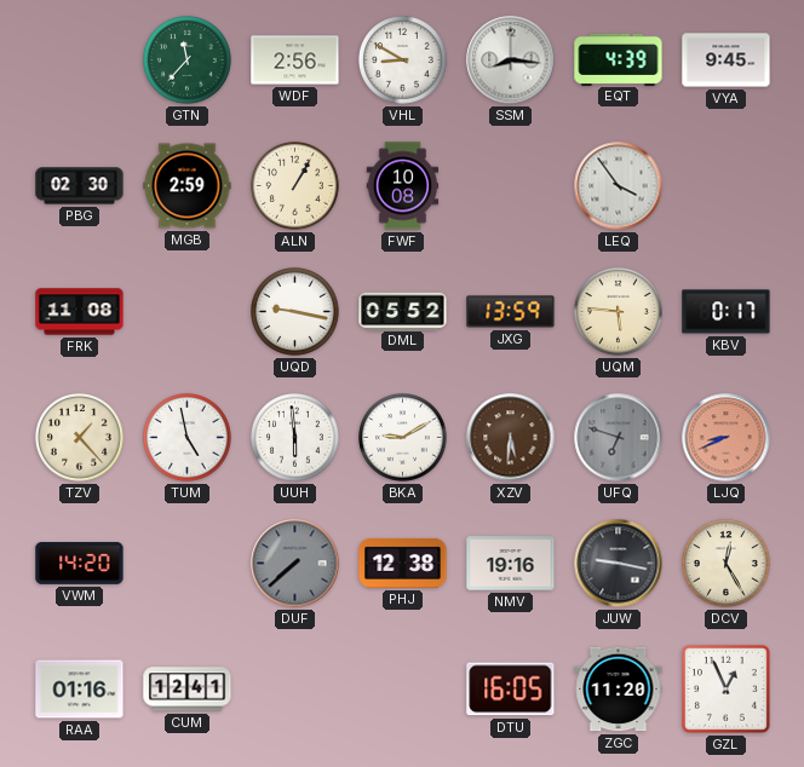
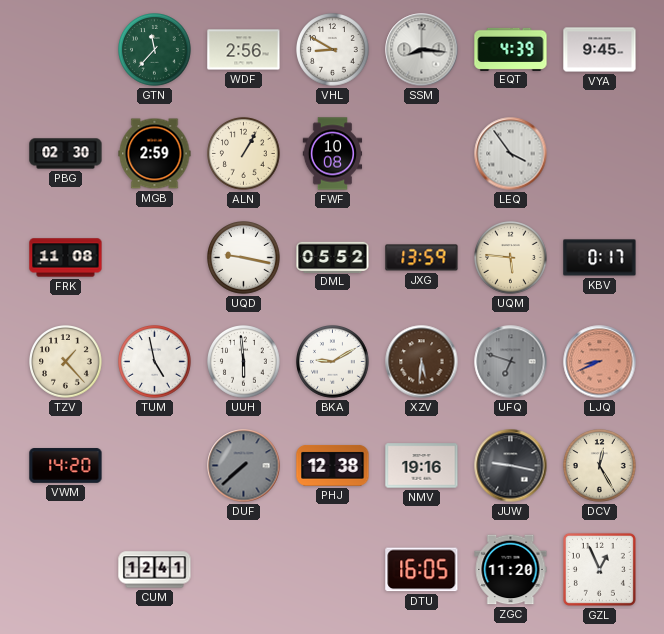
RAA: 01:16 -> none (80, 690)
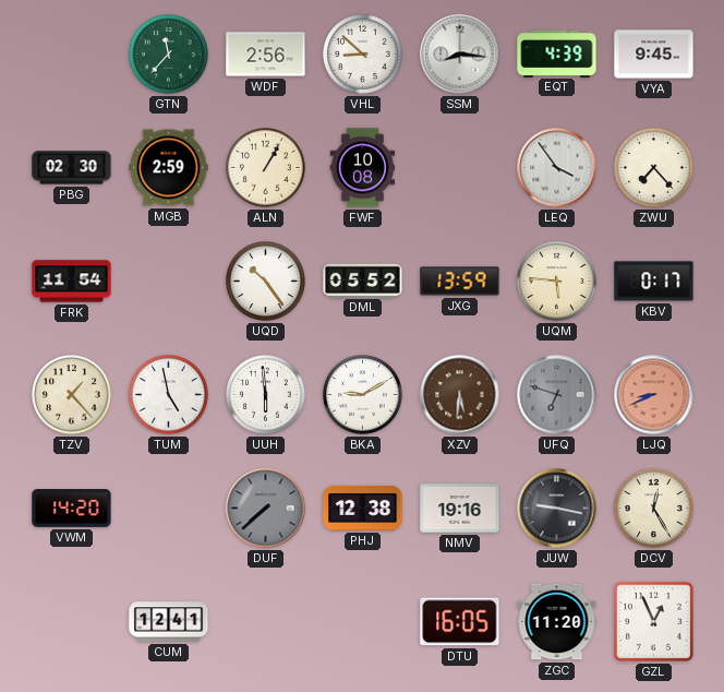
VHL: 8:50 -> 8:52 (363, 55)
ZWU: none -> 7:23 (654, 168)
FRK: 11:08 -> 11:54 (72, 282)
UQD: 9:17 -> 10:24 (266, 282)
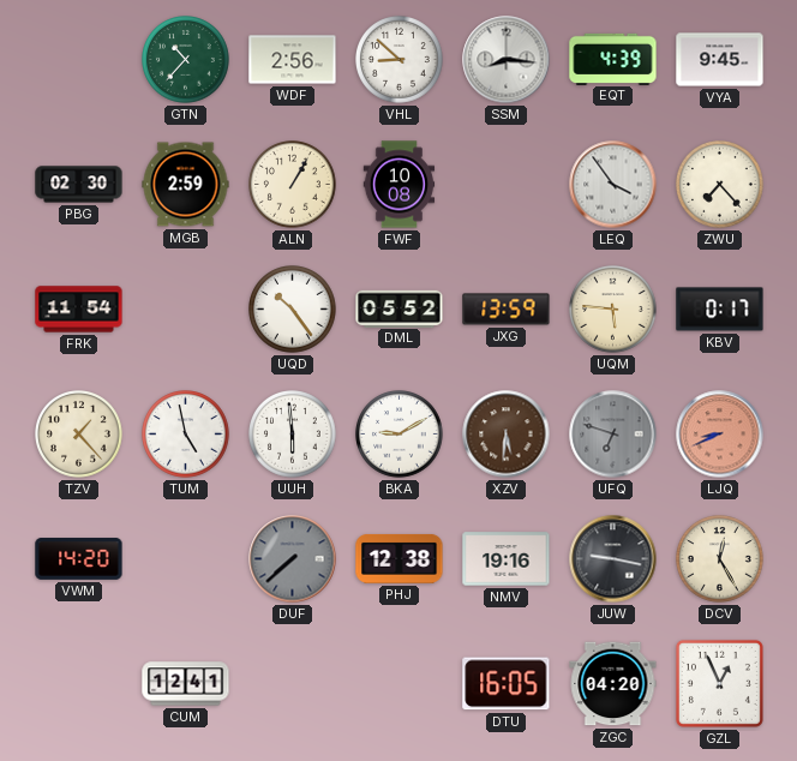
GTN: 11:37 -> 10:37 (186, 60)
ZGC: 11:20 -> 04:20 (613, 684)
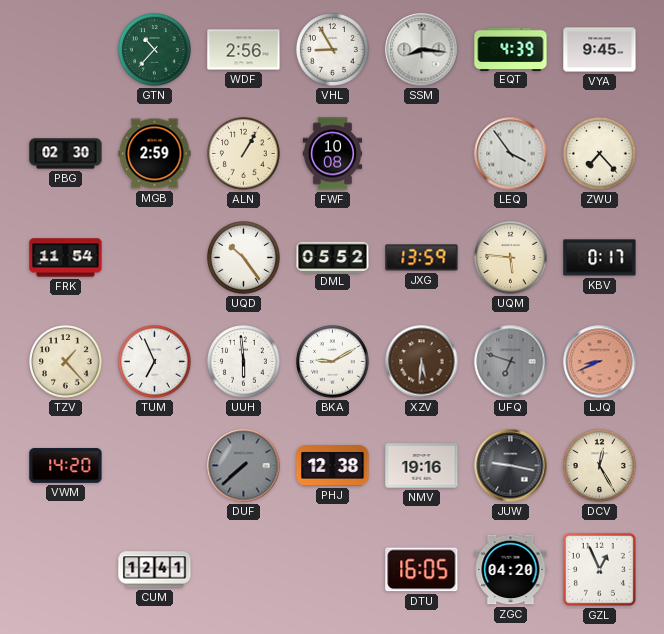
VHL: 8:52 -> 8:55 (333, 50)
TUM: 4:58 -> 6:56 (155, 362)
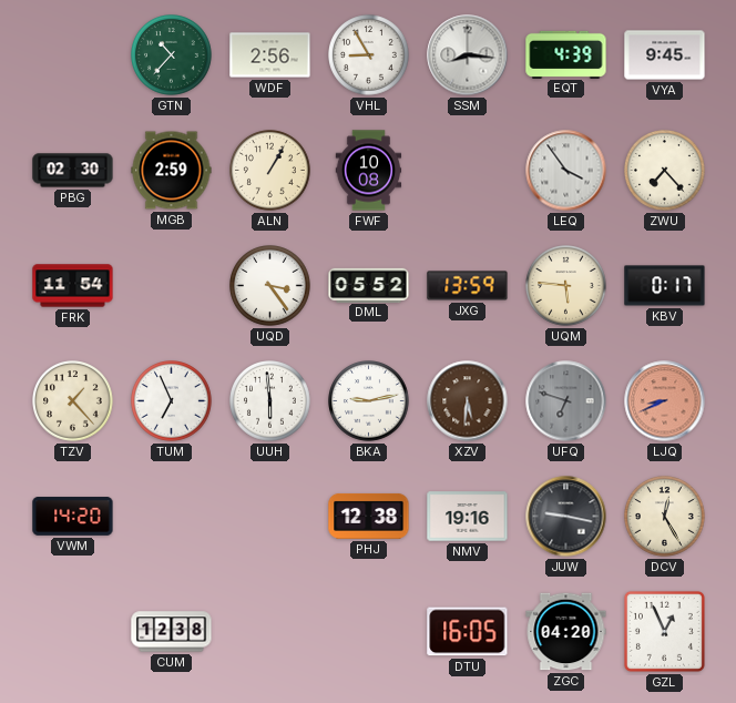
UQD: 10:24 -> 3:24 (270, 286)
BKA: 9:10 -> 9:13 (369, 401)
DUF: 7:38 -> none (244, 466)
CUM: 12:41 -> 12:38 (172, 632)
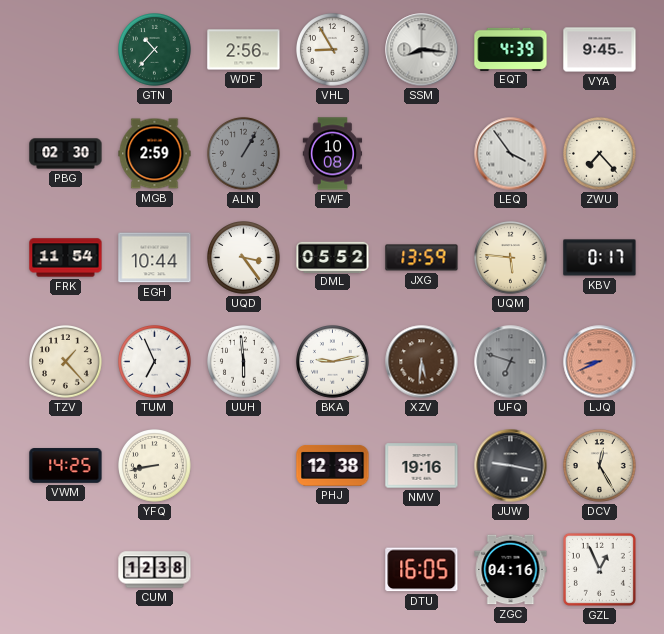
ALN dial: cream -> grey (244, 154)
EGH: none -> 10:44 (155, 258)
VWM: 14:20 -> 14:25 (66, 466)
YFQ: none -> 8:43 (155, 466)
ZGC: 04:20 -> 04:16 (511, 570)
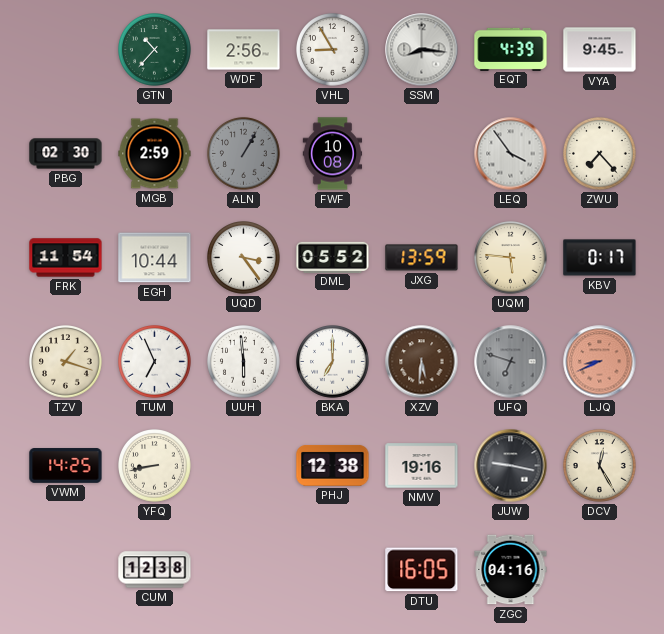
TZV: 1:23 -> 1:18 (66, 362)
BKA: 9:13 -> 7:00 (333, 362)
GZL: 12:56 -> none (599, 569)
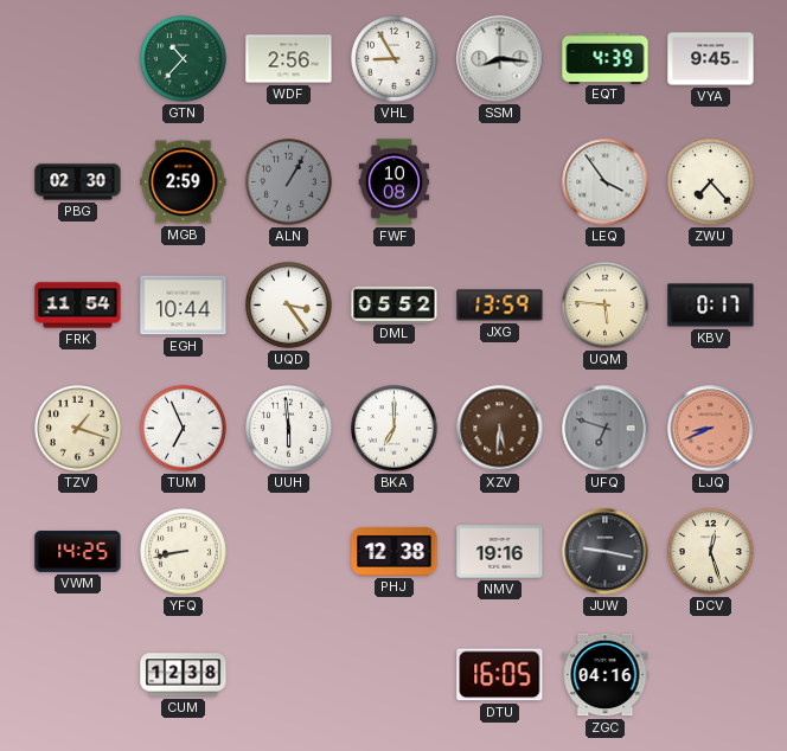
DCV: 12:25 -> 12:27 (711, 552)
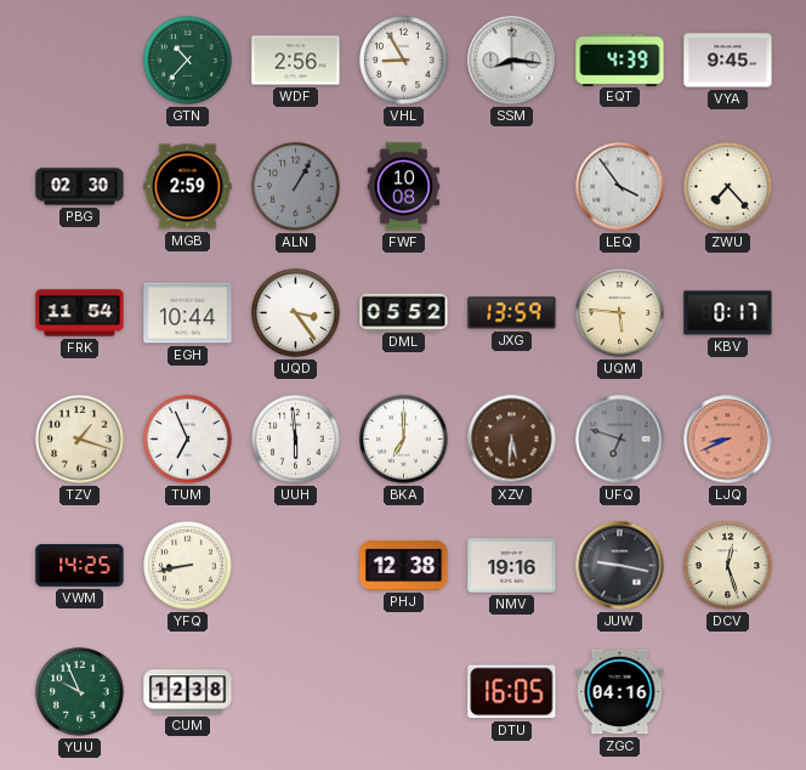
YUU: none -> 9:56 (80, 692)
